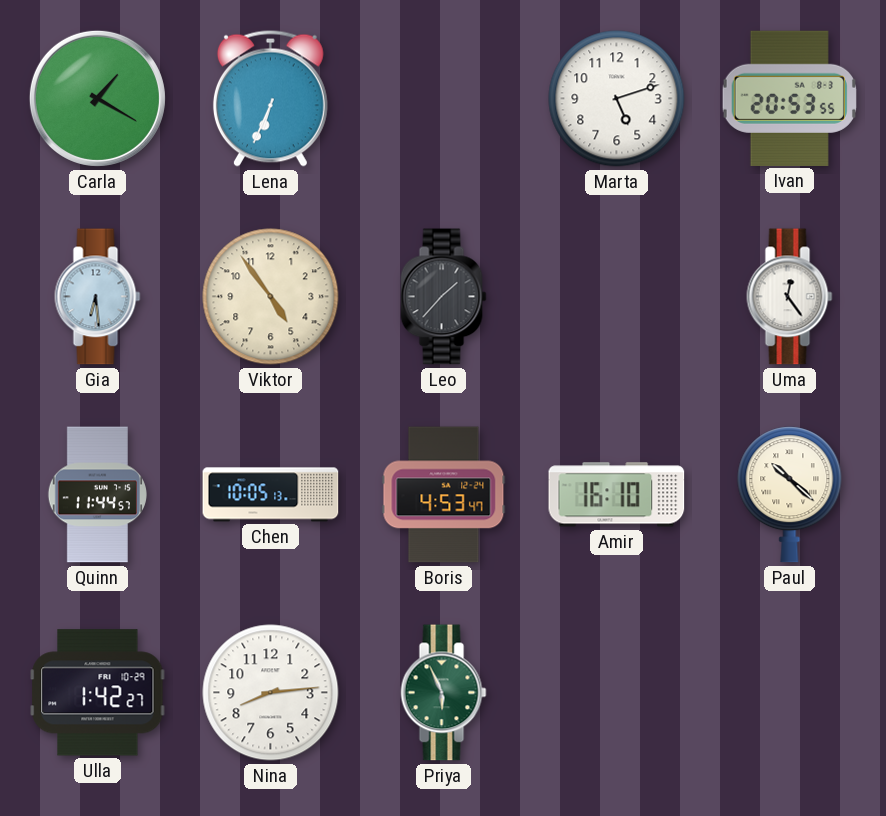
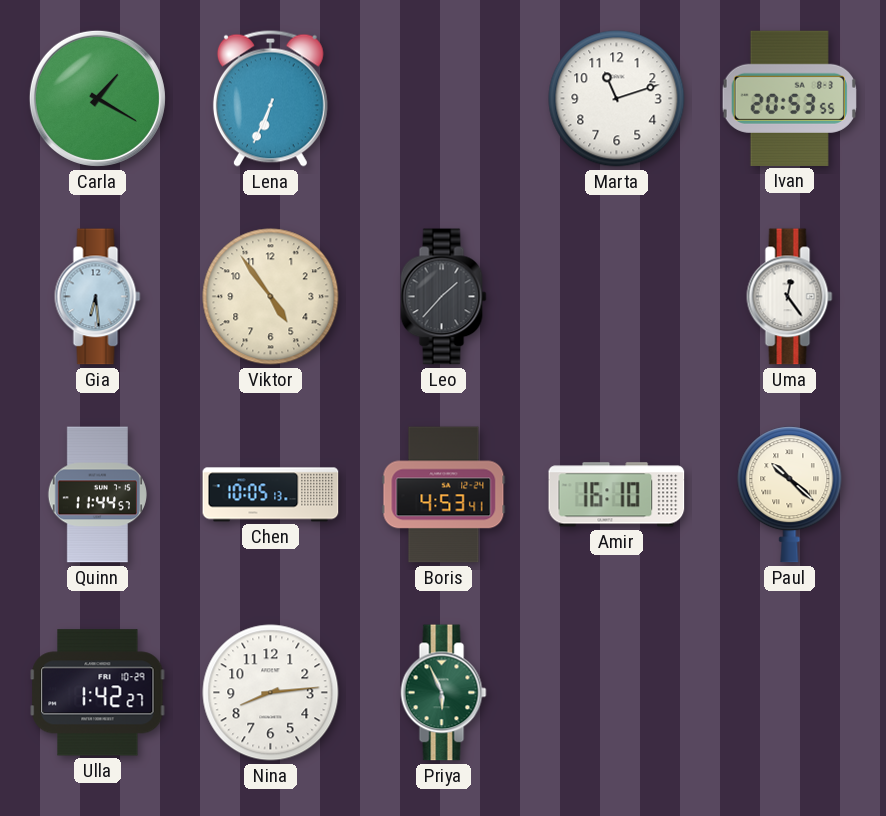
Marta: 5:12 -> 11:12 (617, 99)
Boris: 4:53:47 -> 4:53:41 (444, 495)
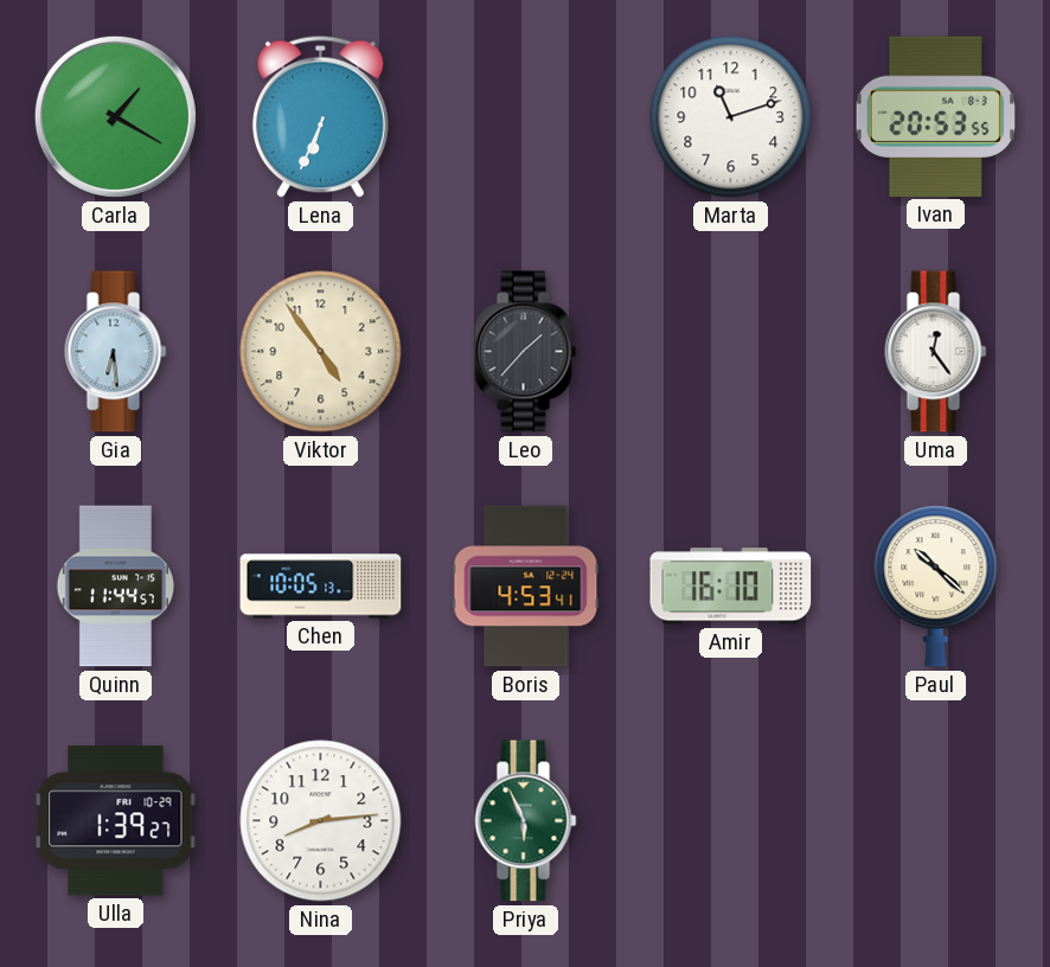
Ulla: 1:42 -> 1:39 (116, 821)
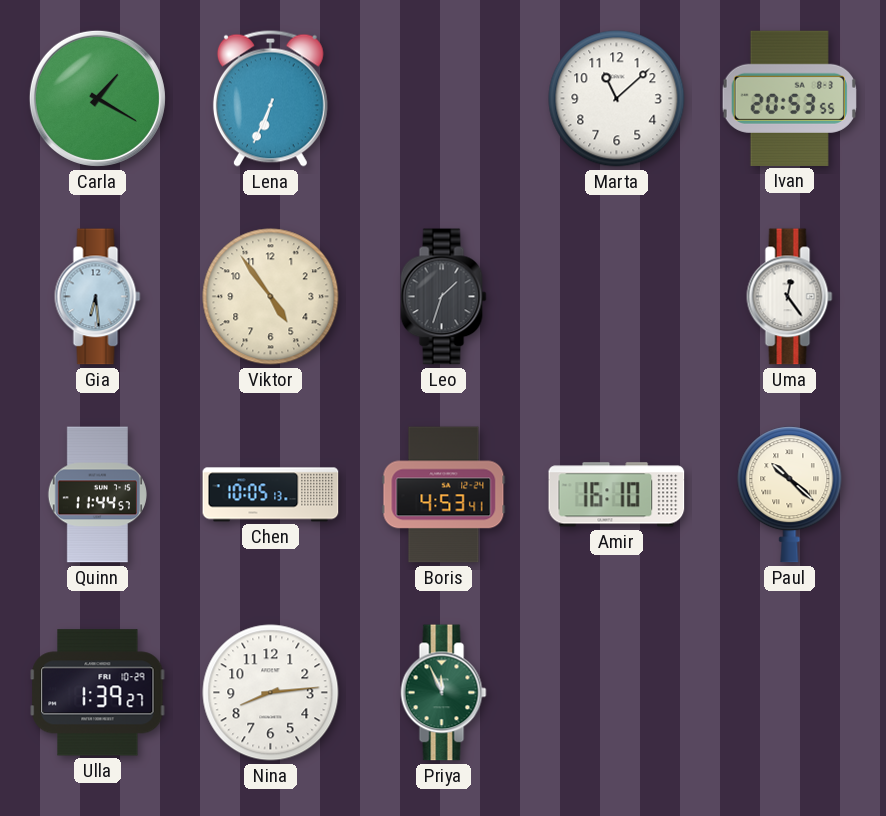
Marta: 11:12 -> 11:08 (617, 99)
Leo: 1:37 -> 1:33 (444, 297)
Priya: 5:56 -> 11:56 (444, 693)
